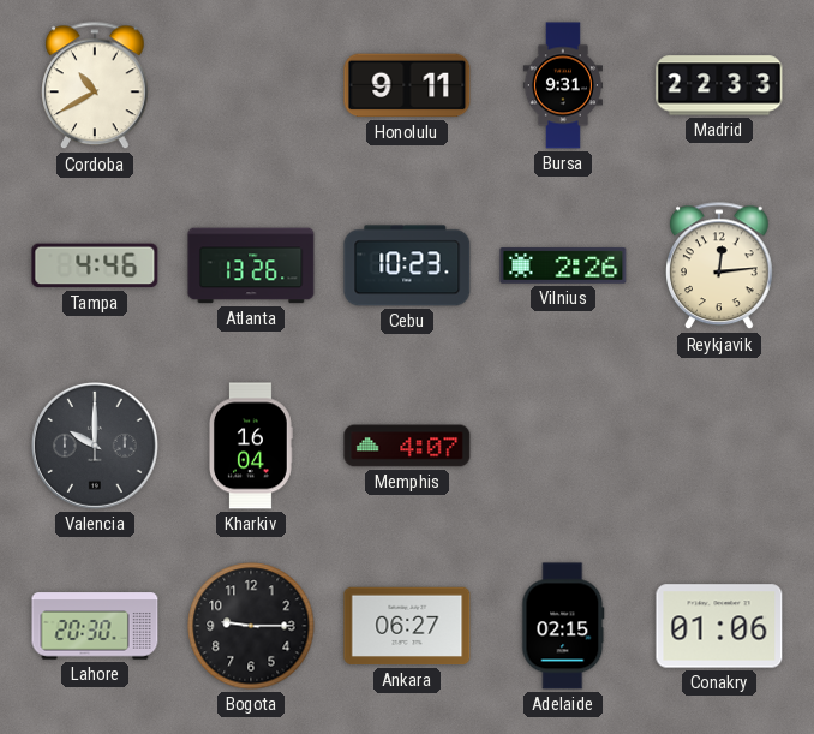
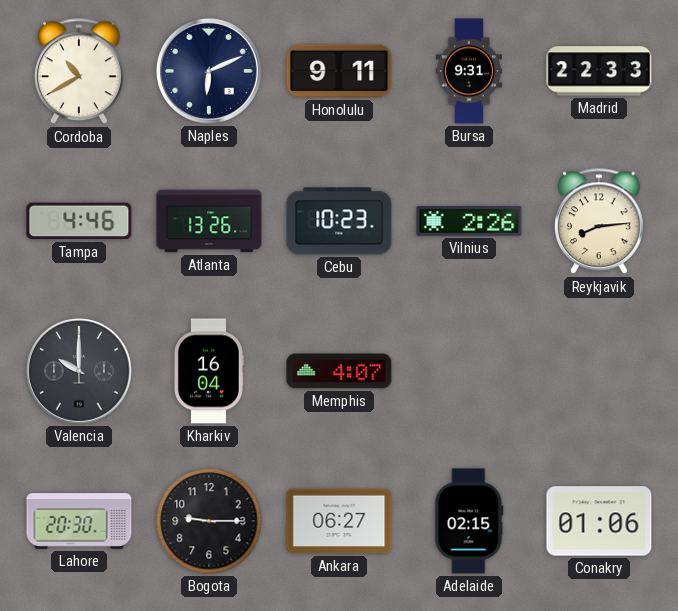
Naples: none -> 6:11 (210, 72)
Reykjavik: 12:14 -> 8:14 (600, 222)
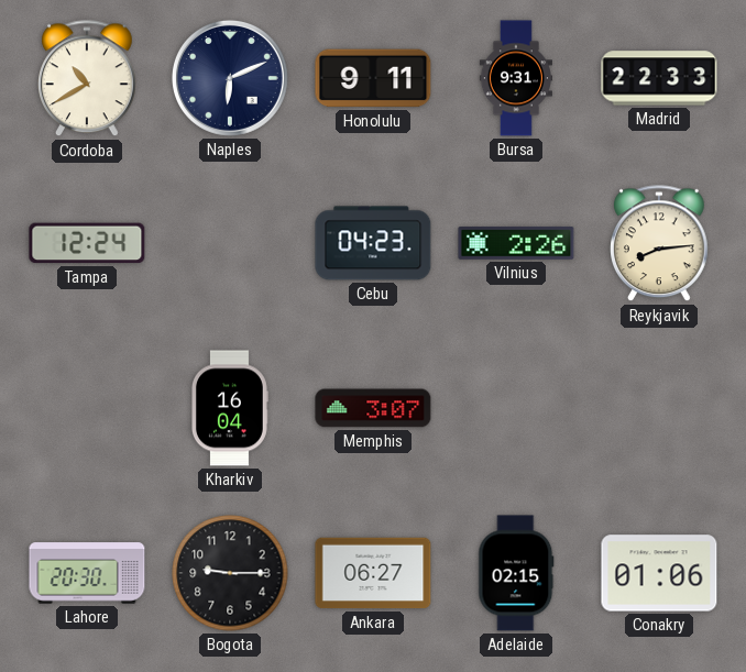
Tampa: 4:46 -> 12:24 (87, 243)
Atlanta: 13:26 -> none (209, 221)
Cebu: 10:23 -> 04:23 (373, 243)
Valencia: 10:00 -> none (80, 372)
Memphis: 4:07 -> 3:07 (373, 408)
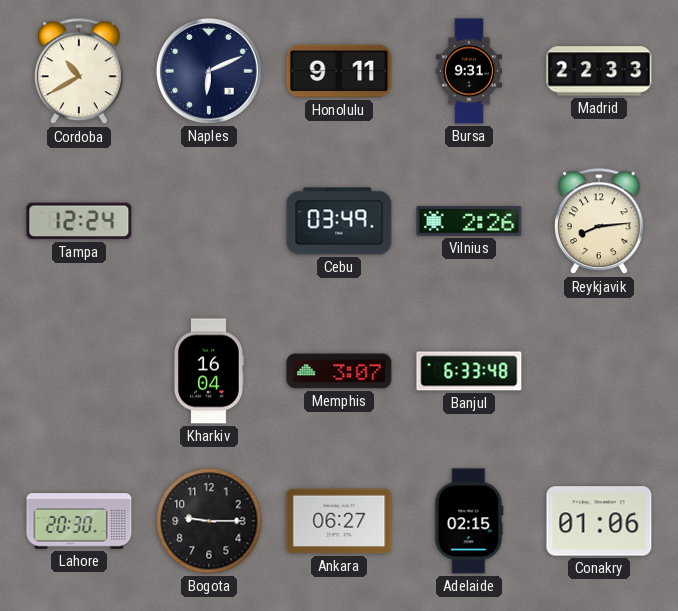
Cebu: 04:23 -> 03:49 (339, 221)
Banjul: none -> 6:33 (469, 371)
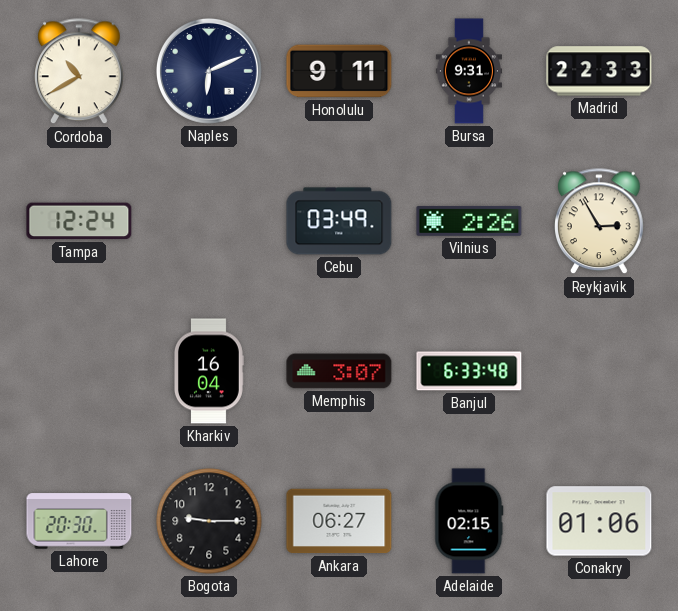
Reykjavik: 8:14 -> 2:55 (600, 222)
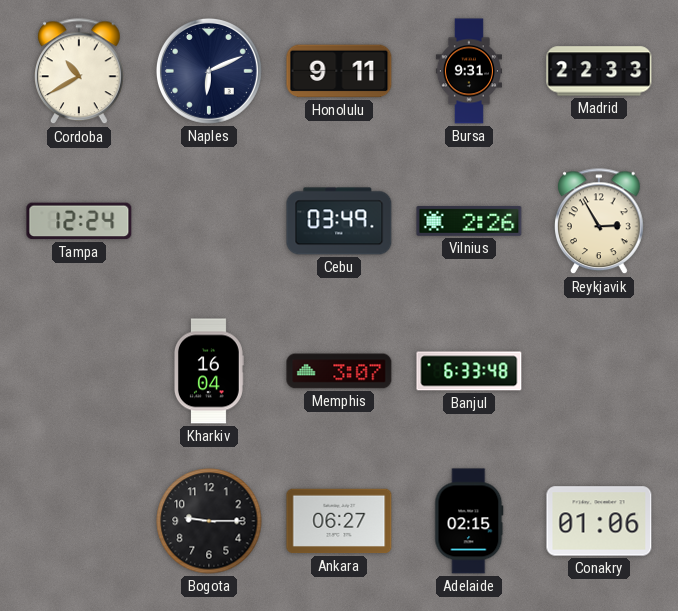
Lahore: 20:30 -> none (79, 521)
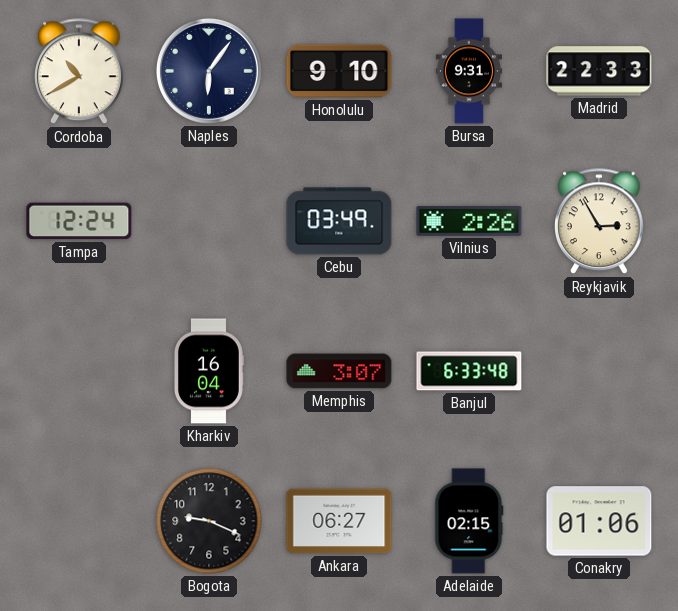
Naples: 6:11 -> 6:06 (210, 72)
Honolulu: 9:11 -> 9:10 (339, 71)
Bogota: 9:15 -> 9:19 (209, 521)
